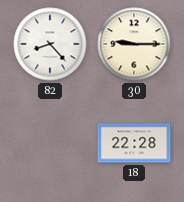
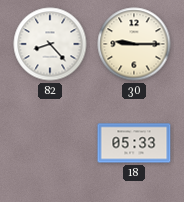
18: 22:28 -> 05:33 (134, 143)
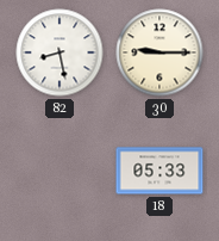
82: 8:23 -> 8:28 (60, 52)
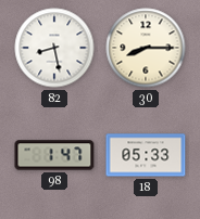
30: 9:15 -> 8:15 (146, 48)
98: none -> 1:47 (54, 155)
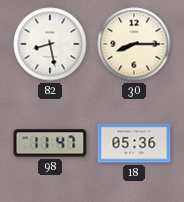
98: 1:47 -> 11:47 (50, 143)
18: 05:33 -> 05:36 (134, 143)
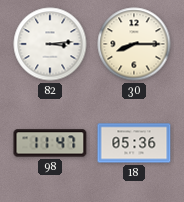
82: 8:28 -> 3:14 (50, 44)
